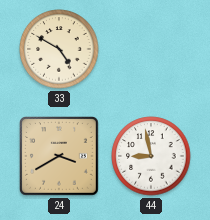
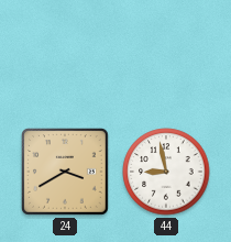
33: 4:50 -> none (59, 49)
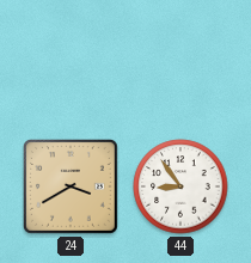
44: 8:58 -> 8:54 (180, 186)
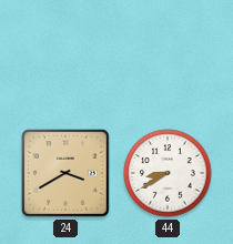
44: 8:54 -> 8:40 (168, 173)
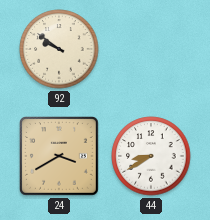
92: none -> 9:51 (59, 49)
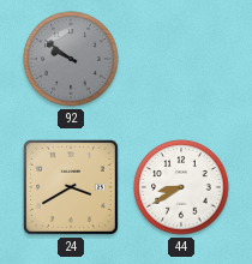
92 dial: cream -> grey (71, 59)
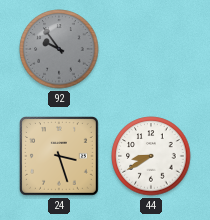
92: 9:51 -> 9:54 (59, 49)
24: 3:40 -> 3:27 (60, 157)
